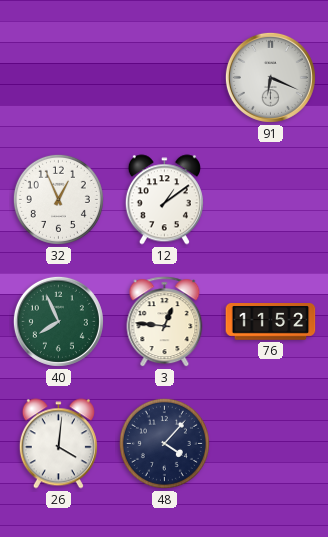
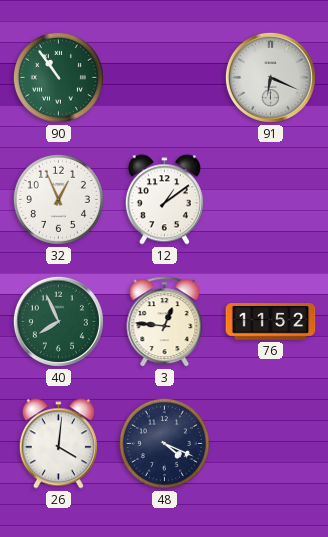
90: none -> 10:54 (58, 77)
48: 4:07 -> 4:19 (164, 443)
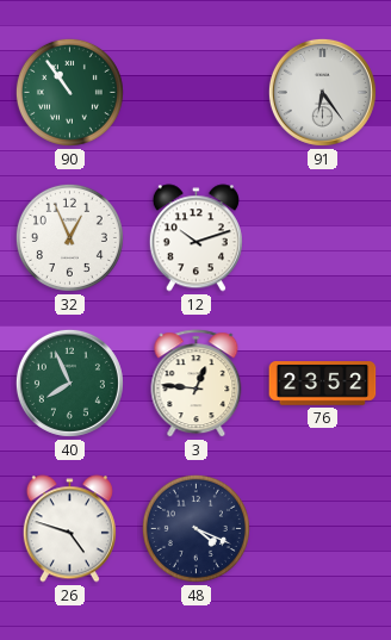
91: 6:19 -> 6:24 (322, 92)
12: 1:09 -> 10:12 (195, 238)
76: 11:52 -> 23:52 (323, 384)
26: 4:01 -> 4:48 (69, 529)
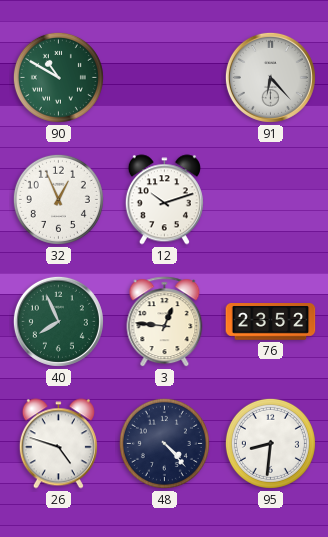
90: 10:54 -> 10:50 (58, 77)
91: 6:24 -> 6:23 (270, 77)
48: 4:19 -> 4:23 (164, 443)
95: none -> 8:31 (270, 443)
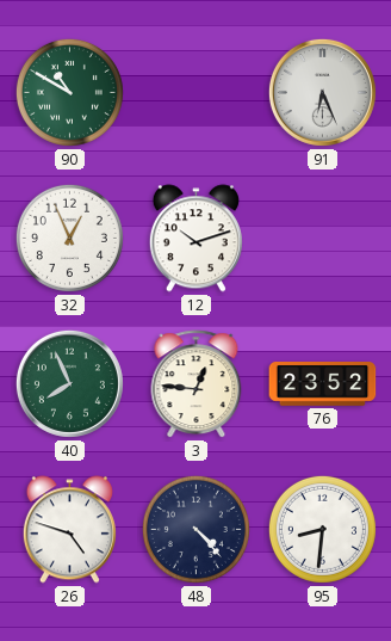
91: 6:23 -> 6:26 (322, 92)
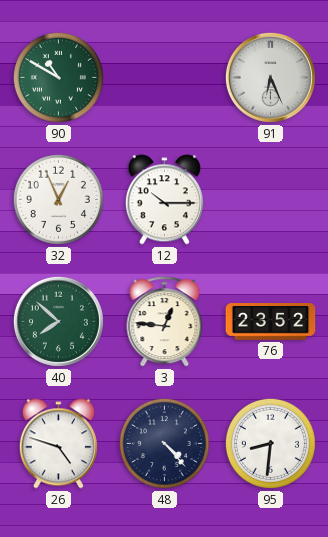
12: 10:12 -> 10:15 (164, 200)
40: 7:56 -> 7:52 (58, 321)
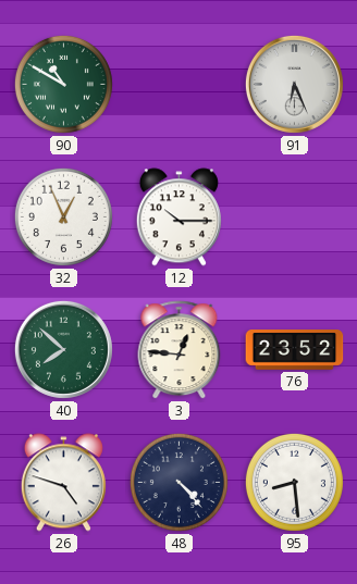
95: 8:31 -> 8:29 (294, 482)
